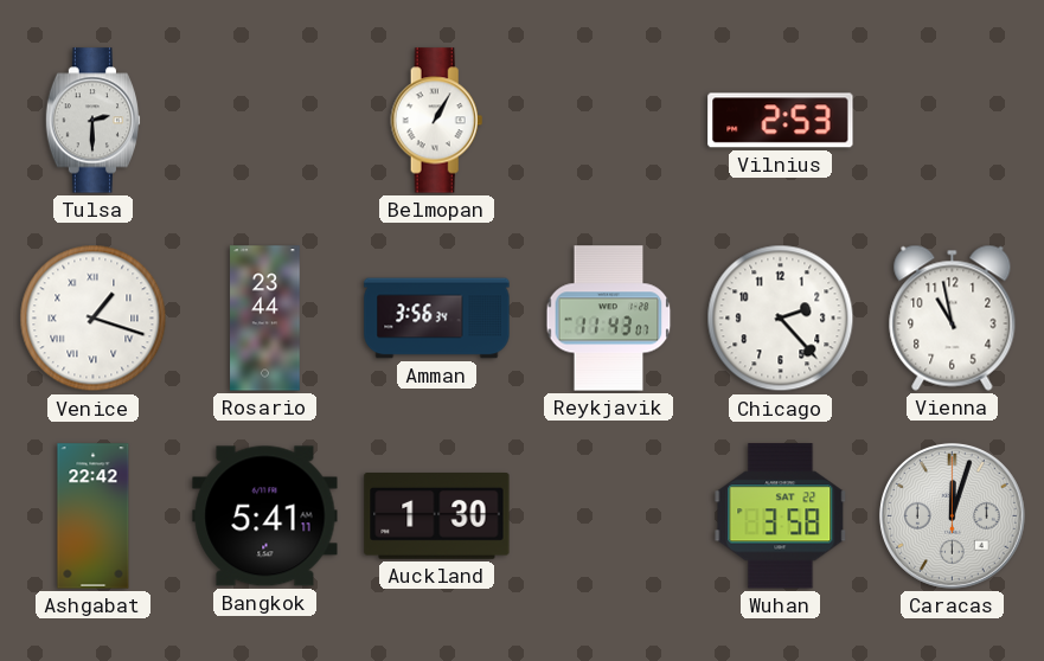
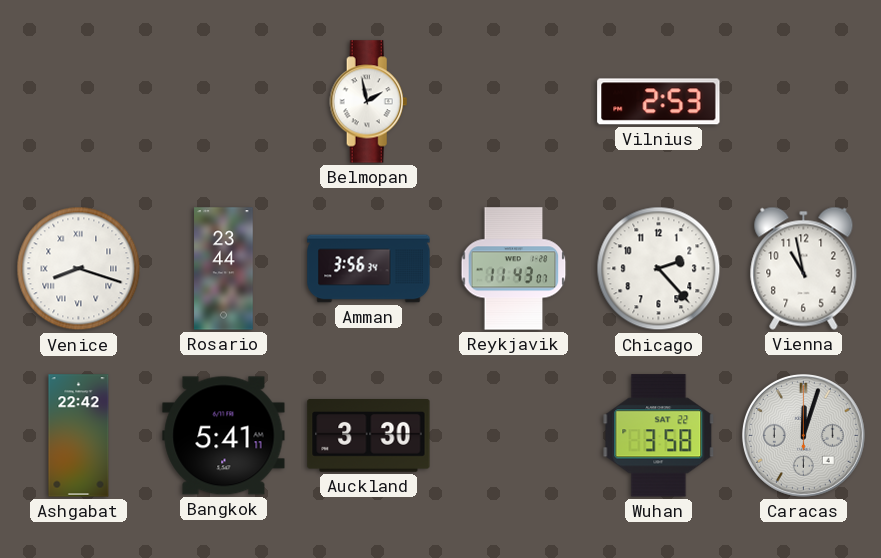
Tulsa: 2:30 -> none (94, 121)
Belmopan: 1:05 -> 1:58 (369, 102)
Venice: 1:18 -> 8:18 (79, 269)
Auckland: 1:30 -> 3:30 (369, 436)
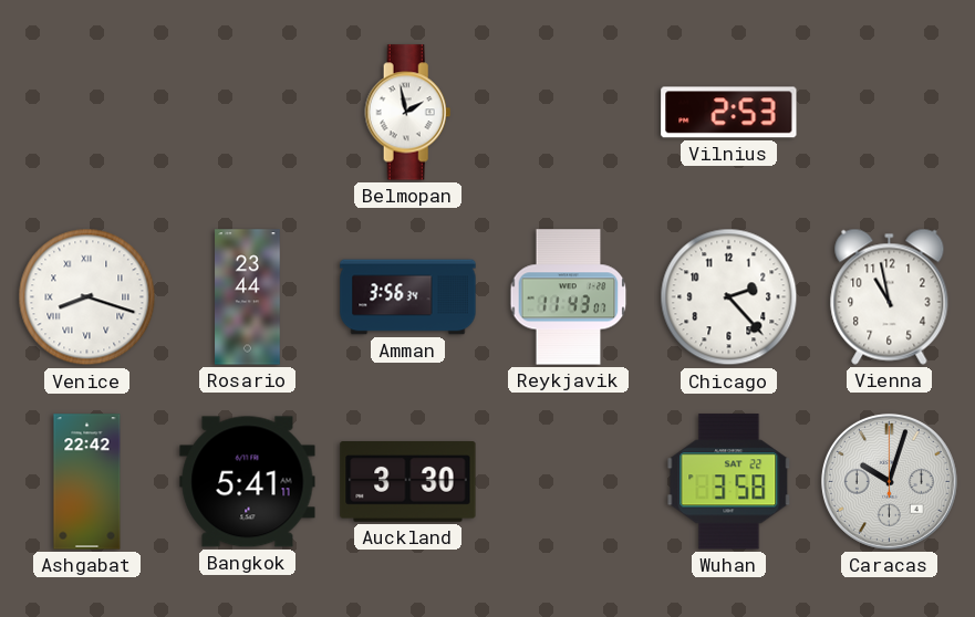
Caracas: 12:03 -> 10:03 (889, 481)
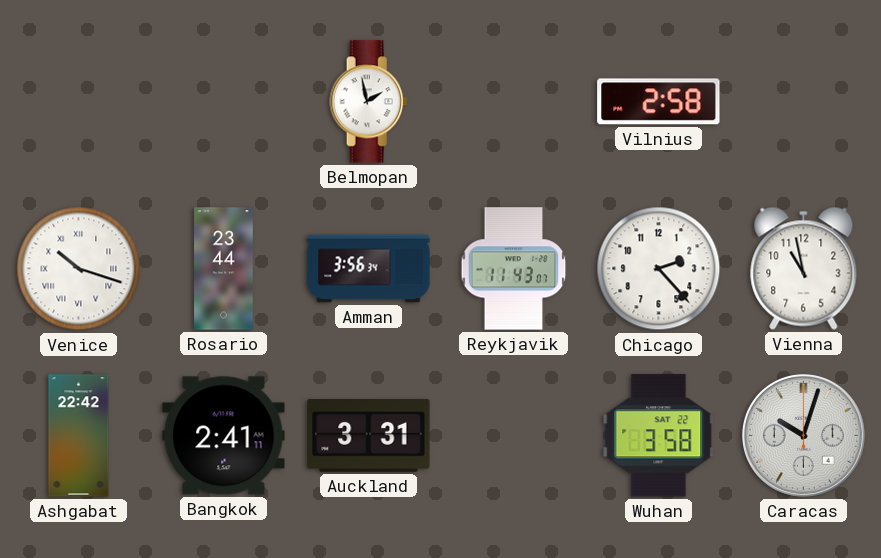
Vilnius: 2:53 -> 2:58 (659, 102)
Venice: 8:18 -> 10:18 (79, 269)
Bangkok: 5:41 -> 2:41 (224, 436)
Auckland: 3:30 -> 3:31 (369, 436)
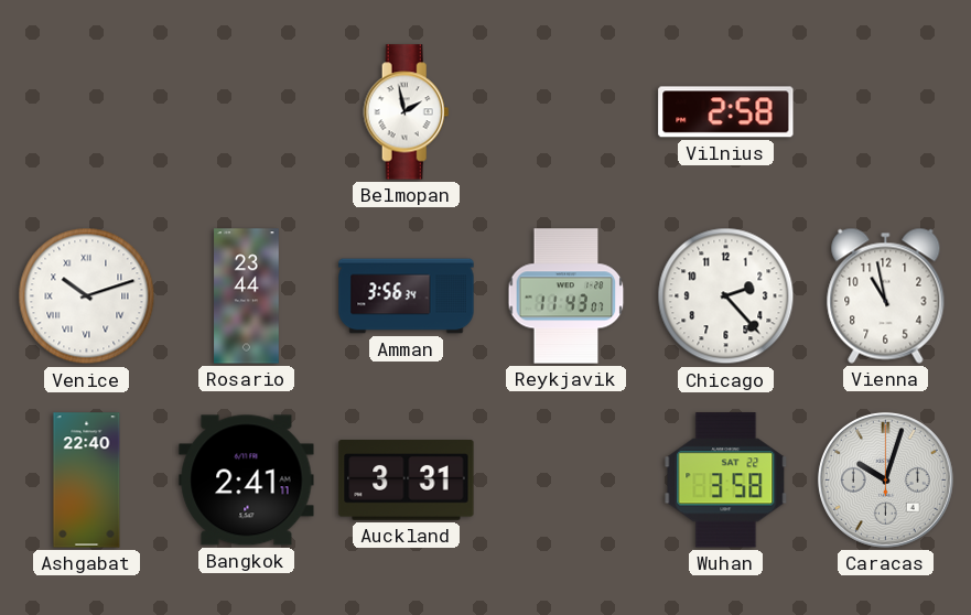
Venice: 10:18 -> 10:12 (87, 296)
Ashgabat: 22:42 -> 22:40 (87, 481)
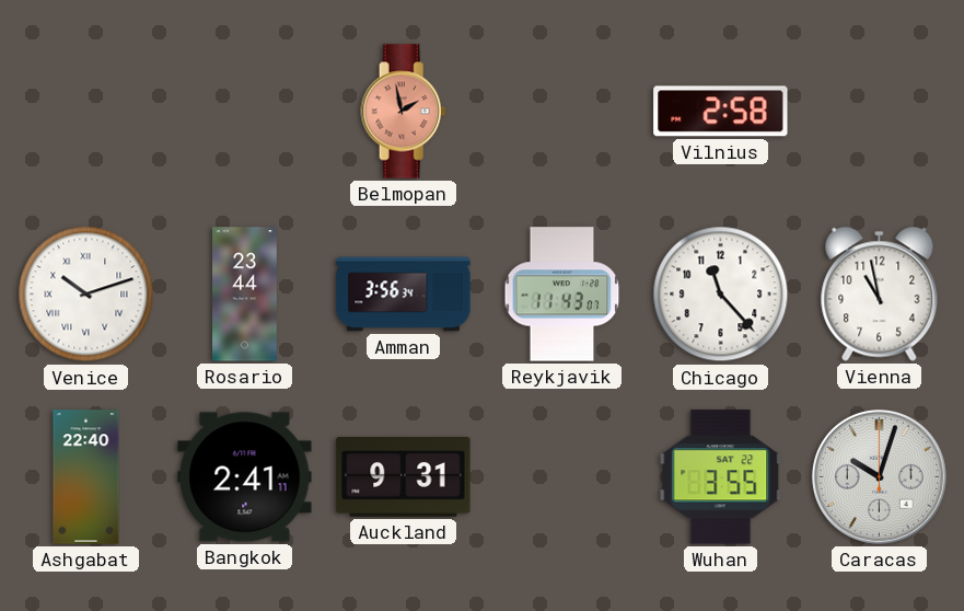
Belmopan dial: white -> salmon (404, 112)
Chicago: 2:23 -> 11:23 (721, 295)
Auckland: 3:31 -> 9:31 (404, 477)
Wuhan: 3:58 -> 3:55 (721, 477)
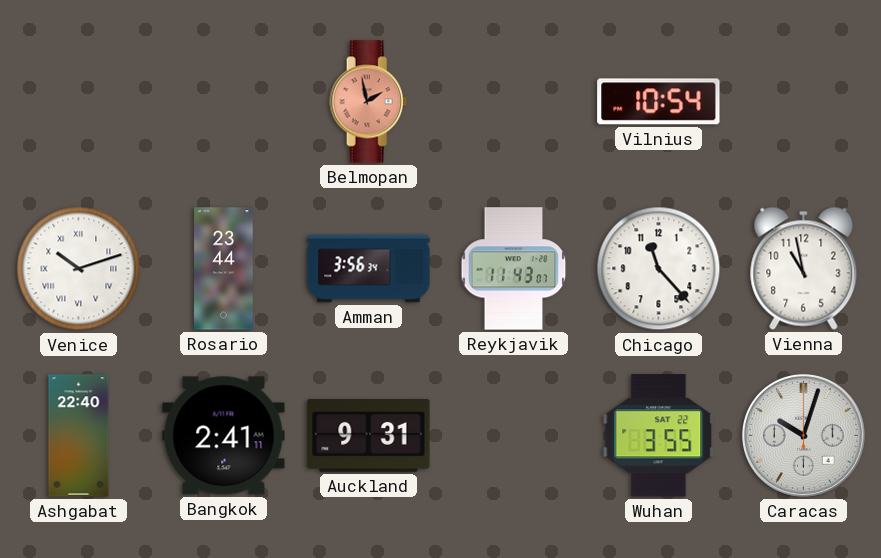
Vilnius: 2:58 -> 10:54 (659, 102)
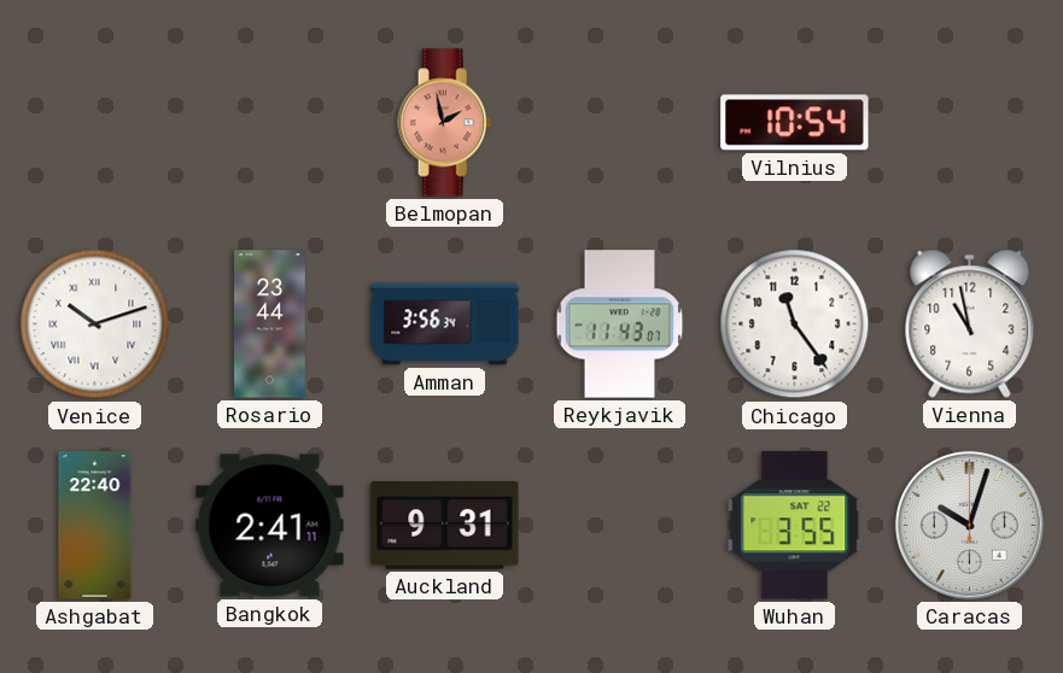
Chicago: 11:23 -> 11:24 (795, 324)
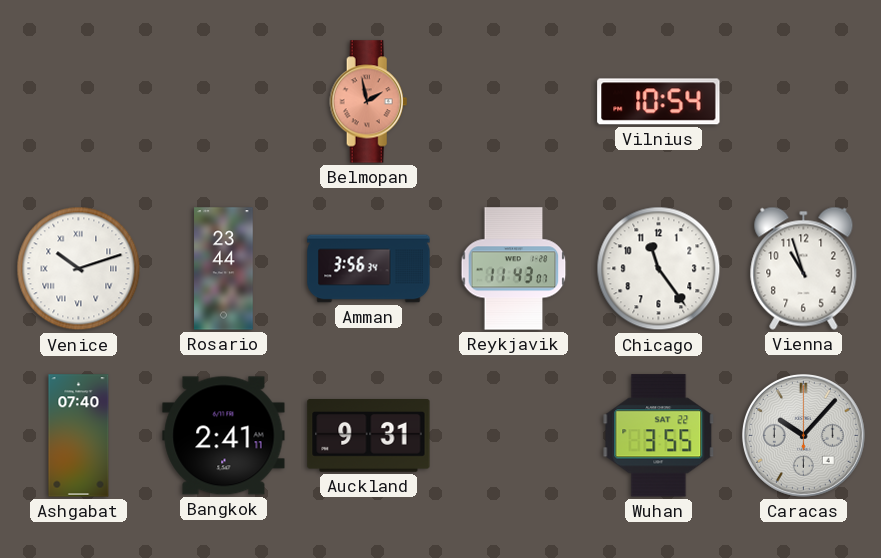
Vienna: 10:58 -> 10:57 (804, 268)
Ashgabat: 22:40 -> 07:40 (79, 436)
Caracas: 10:03 -> 10:07 (803, 435)
